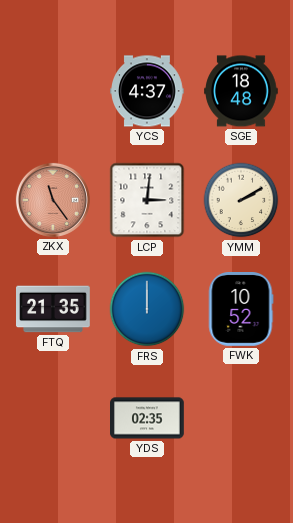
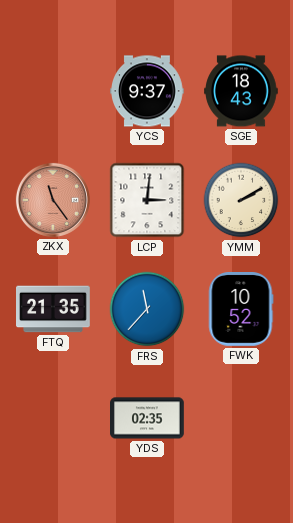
YCS: 4:37 -> 9:37 (148, 91)
SGE: 18:48 -> 18:43 (242, 91)
FRS: 12:00 -> 11:37 (147, 309)
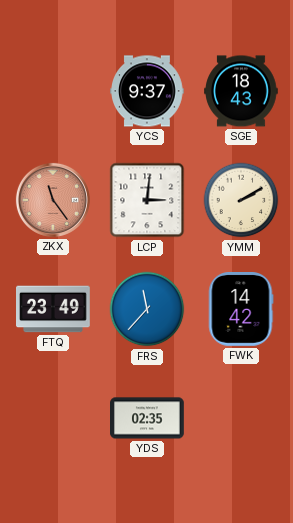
FTQ: 21:35 -> 23:49 (54, 309)
FWK: 10:52 -> 14:42 (241, 310)
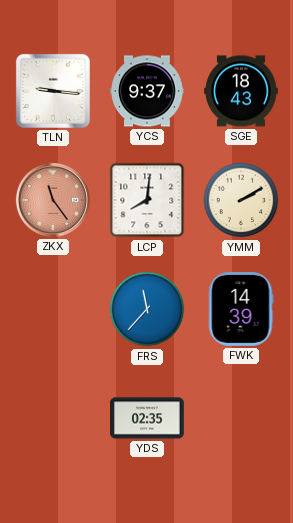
TLN: none -> 9:16 (53, 91)
LCP: 3:01 -> 8:01 (147, 200)
FTQ: 23:49 -> none (54, 309)
FWK: 14:42 -> 14:39 (241, 310)
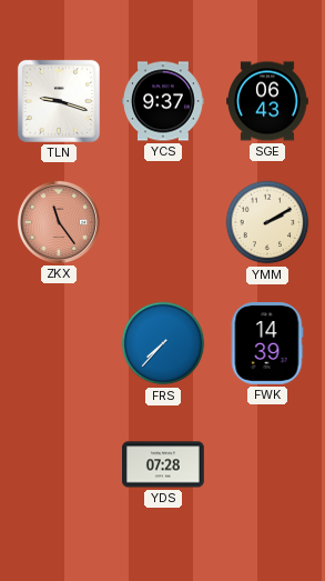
TLN: 9:16 -> 9:18 (59, 101)
SGE: 18:43 -> 06:43 (268, 101)
LCP: 8:01 -> none (147, 200)
FRS: 11:37 -> 7:37 (163, 343)
YDS: 02:35 -> 07:28 (163, 464)
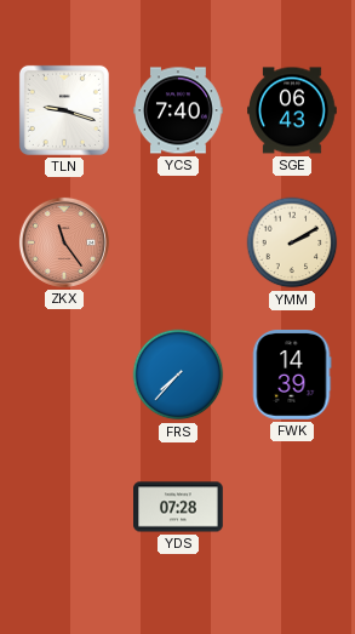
YCS: 9:37 -> 7:40 (179, 110)
